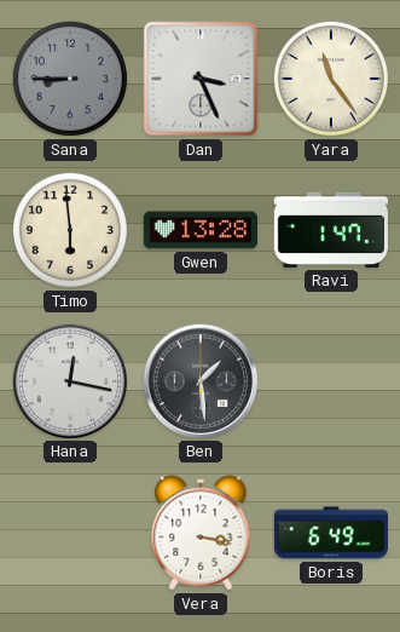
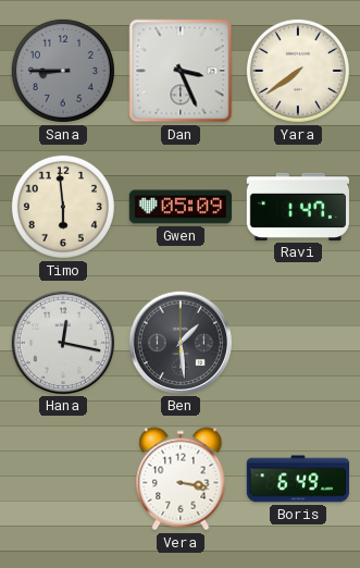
Yara: 11:24 -> 7:39 (298, 71)
Gwen: 13:28 -> 05:09 (179, 207)
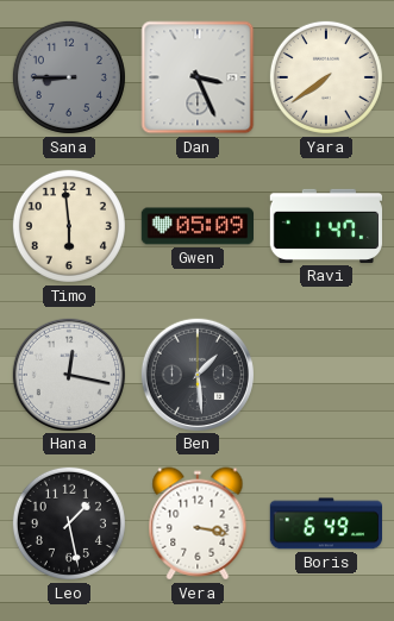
Leo: none -> 1:28 (69, 523)
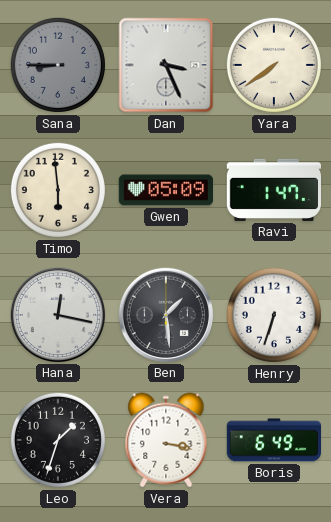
Henry: none -> 6:33 (274, 315)
Leo: 1:28 -> 1:33 (58, 440)
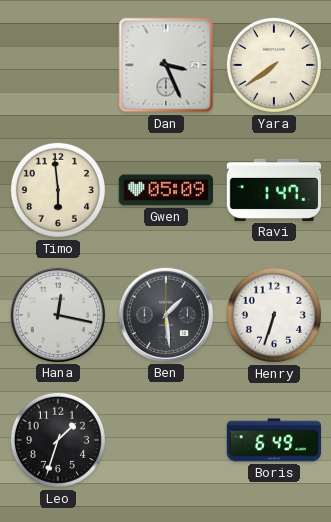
Sana: 8:45 -> none (58, 65)
Vera: 3:17 -> none (166, 440)
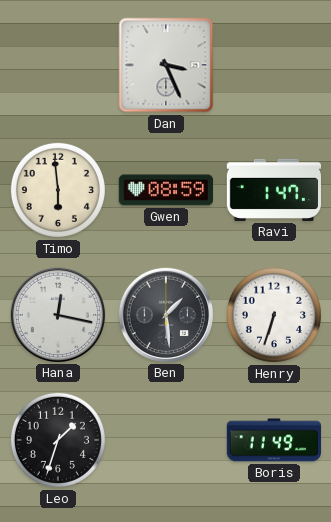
Yara: 7:39 -> none (274, 65)
Gwen: 05:09 -> 08:59 (165, 190)
Boris: 6:49 -> 11:49 (273, 440)
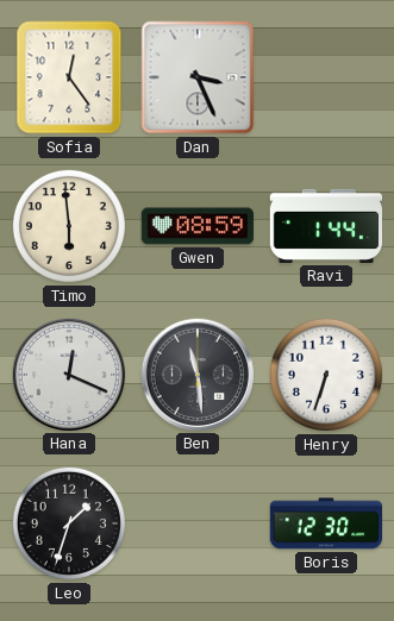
Sofia: none -> 12:24 (69, 77)
Ravi: 1:47 -> 1:44 (326, 226)
Hana: 12:17 -> 12:19 (68, 374)
Ben: 1:29 -> 11:29 (196, 374)
Boris: 11:49 -> 12:30 (325, 523)
